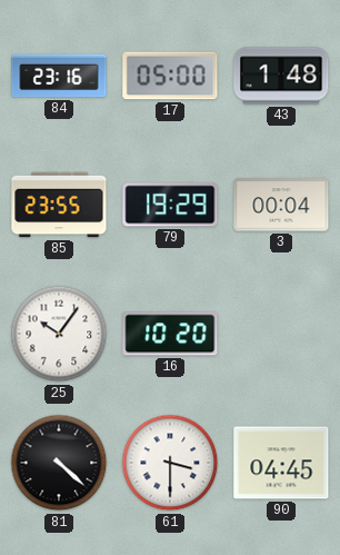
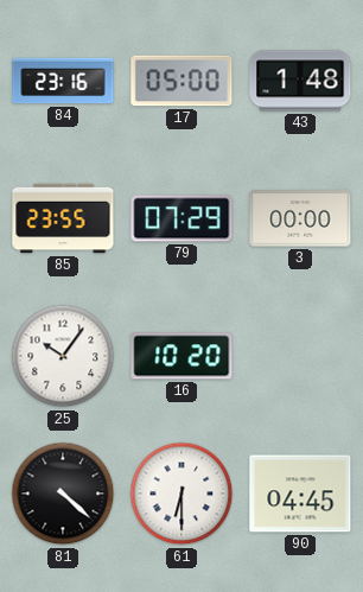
79: 19:29 -> 07:29 (181, 218)
3: 00:04 -> 00:00 (300, 218)
61: 3:30 -> 6:30 (181, 494)
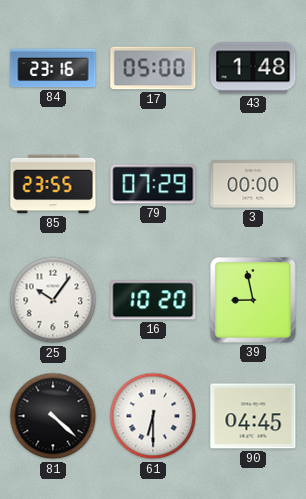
39: none -> 8:58 (253, 300)
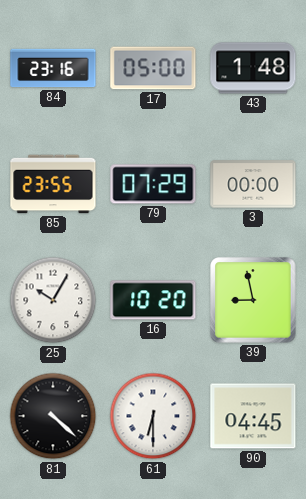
25: 10:06 -> 10:05 (53, 300)
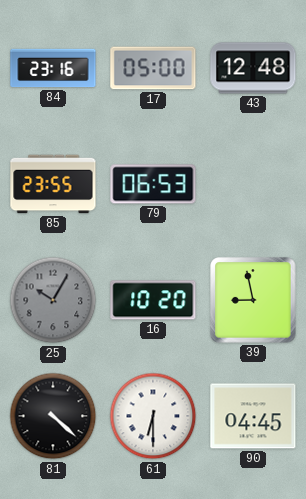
43: 1:48 -> 12:48 (253, 68)
79: 07:29 -> 06:53 (153, 184)
3: 00:00 -> none (253, 184)
25 dial: white -> grey (53, 300)
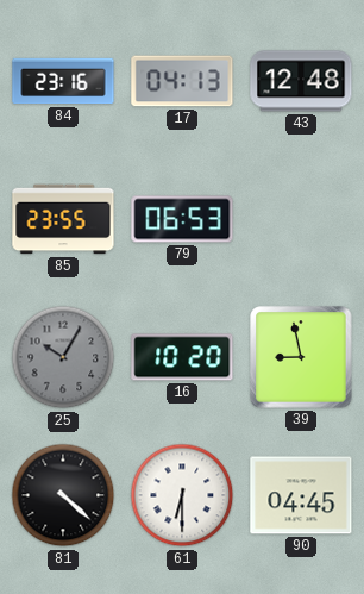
17: 05:00 -> 04:13 (182, 81)
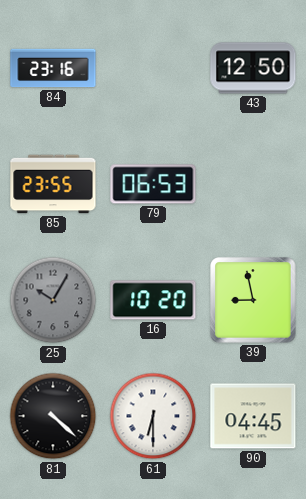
17: 04:13 -> none (182, 81)
43: 12:48 -> 12:50 (253, 68)
